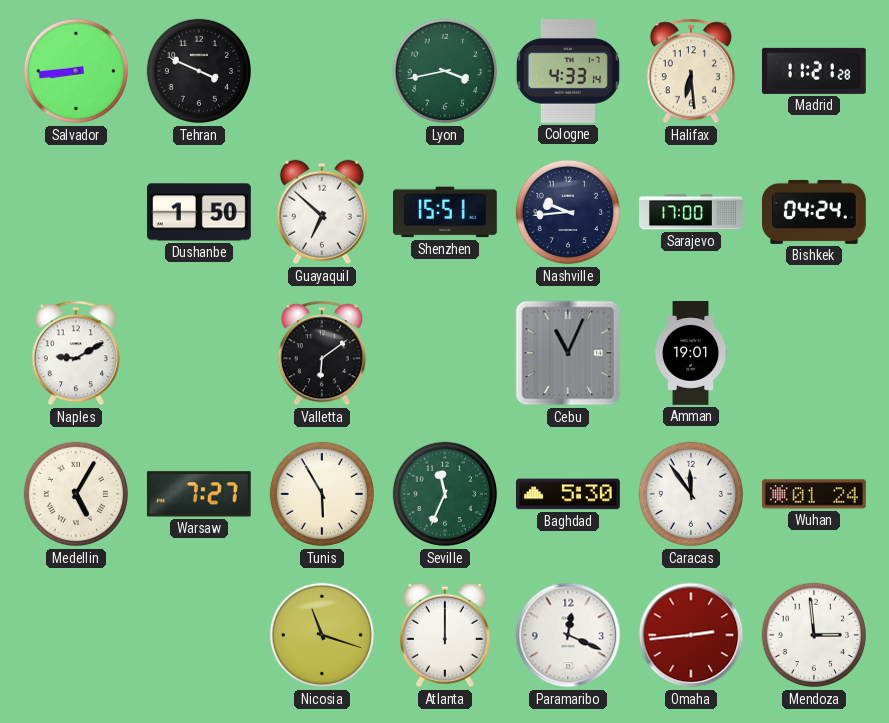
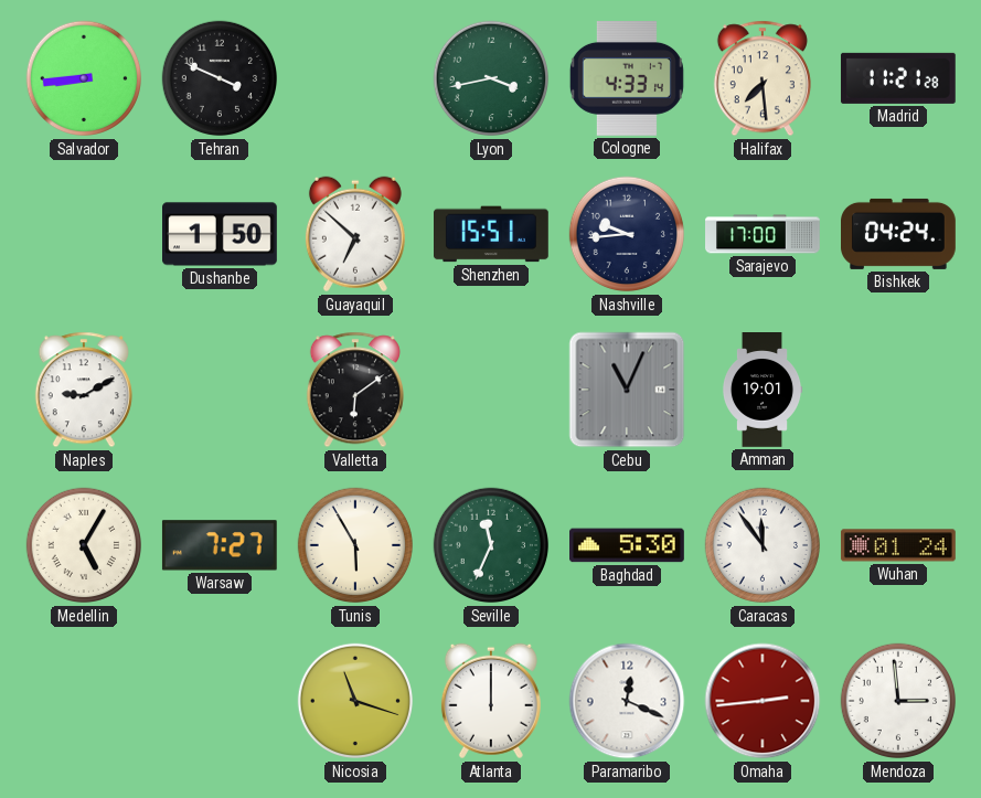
Halifax: 6:29 -> 7:29 (763, 78)
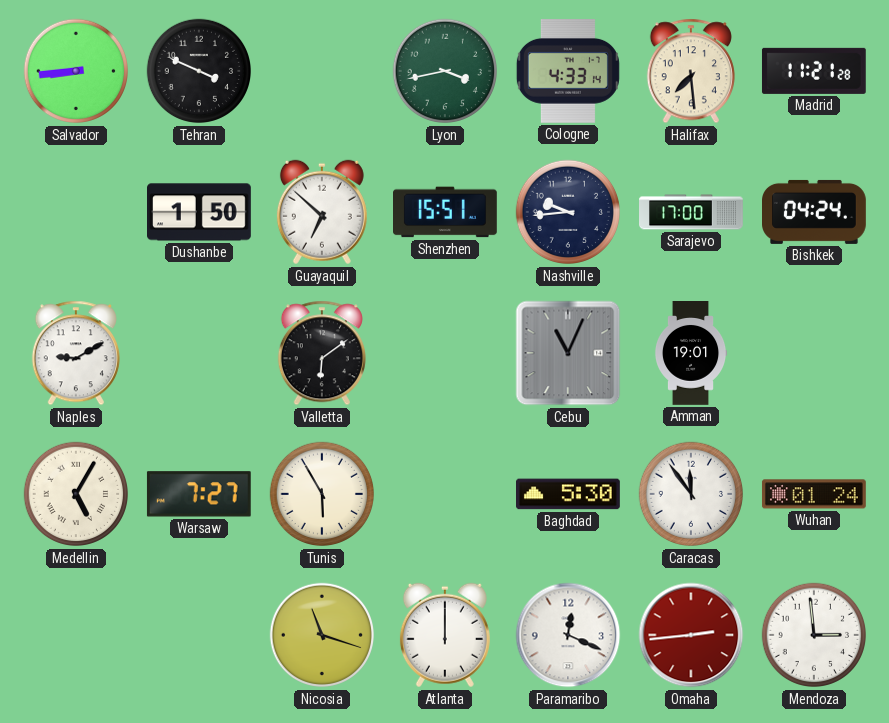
Seville: 11:34 -> none (491, 545)
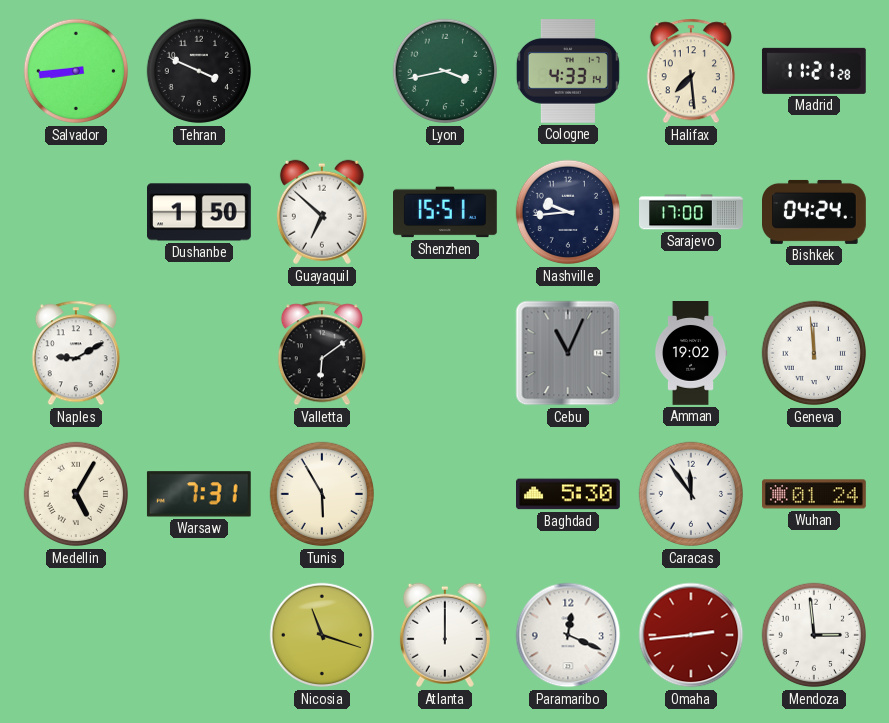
Amman: 19:01 -> 19:02 (691, 353)
Geneva: none -> 11:59 (814, 353)
Warsaw: 7:27 -> 7:31 (199, 494)
